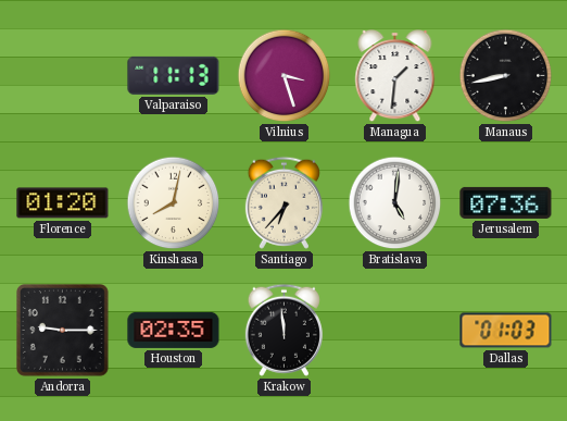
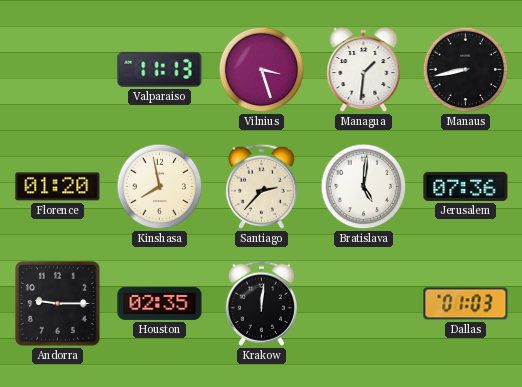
Kinshasa: 8:02 -> 7:58 (160, 187)
Santiago: 6:37 -> 2:37 (261, 186)
Krakow: 11:59 -> 12:01 (261, 303)
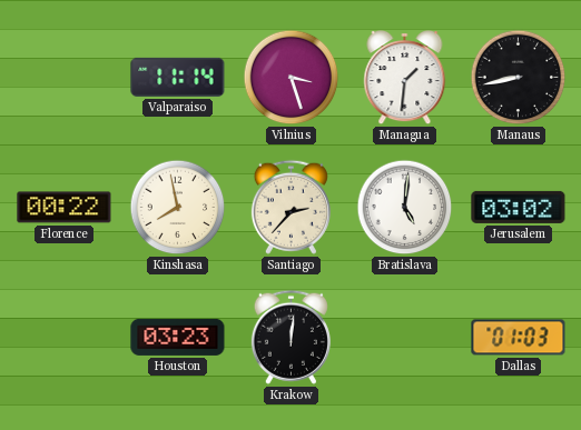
Valparaiso: 11:13 -> 11:14 (178, 77)
Florence: 01:20 -> 00:22 (65, 208)
Jerusalem: 07:36 -> 03:02 (519, 207)
Andorra: 9:15 -> none (58, 304)
Houston: 02:35 -> 03:23 (178, 337)
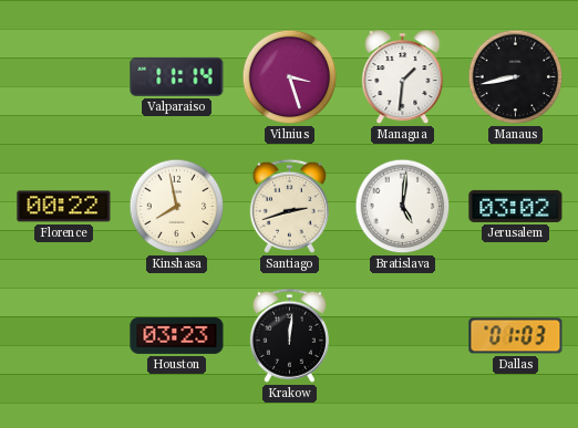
Santiago: 2:37 -> 2:42 (289, 206)
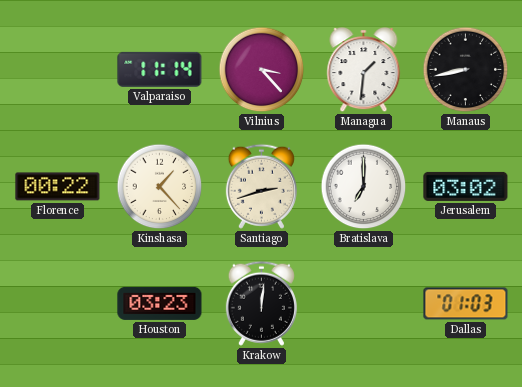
Vilnius: 3:27 -> 3:23 (262, 70)
Kinshasa: 7:58 -> 1:23 (160, 187)
Bratislava: 5:01 -> 7:00 (364, 187)
